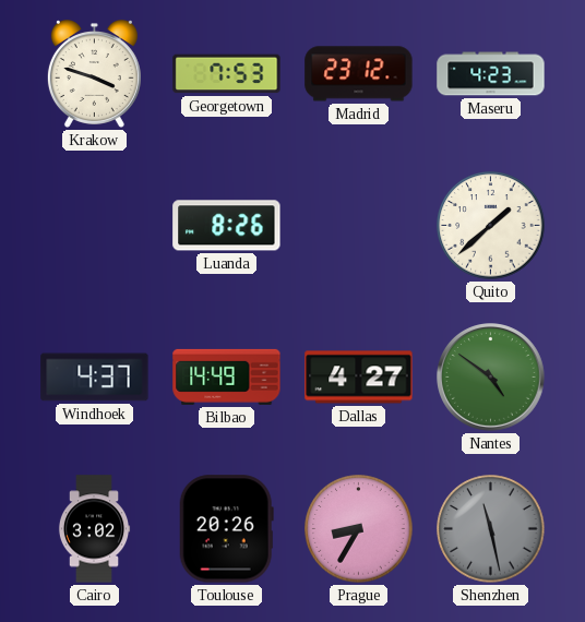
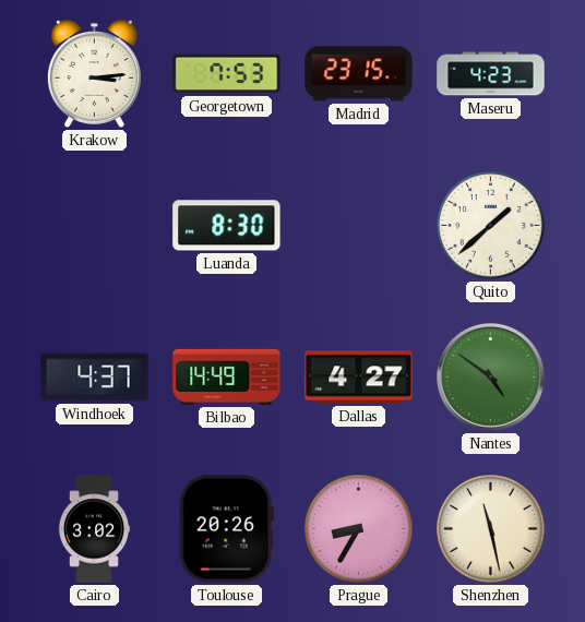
Krakow: 3:48 -> 3:14 (94, 74)
Madrid: 23:12 -> 23:15 (359, 74)
Luanda: 8:26 -> 8:30 (227, 226)
Shenzhen dial: grey -> cream (491, 529)
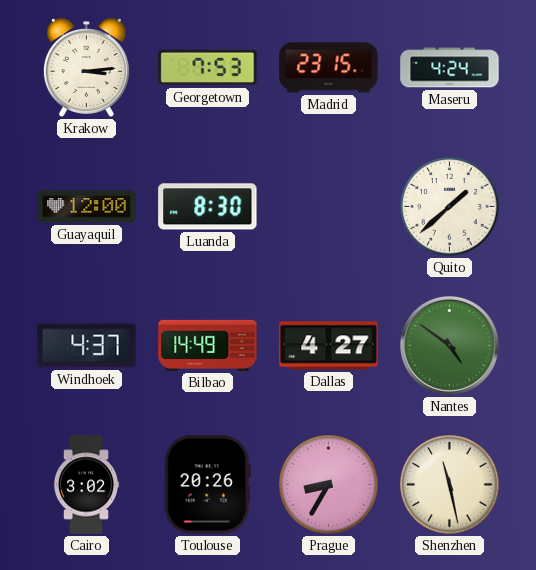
Maseru: 4:23 -> 4:24 (450, 68)
Guayaquil: none -> 12:00 (87, 207)
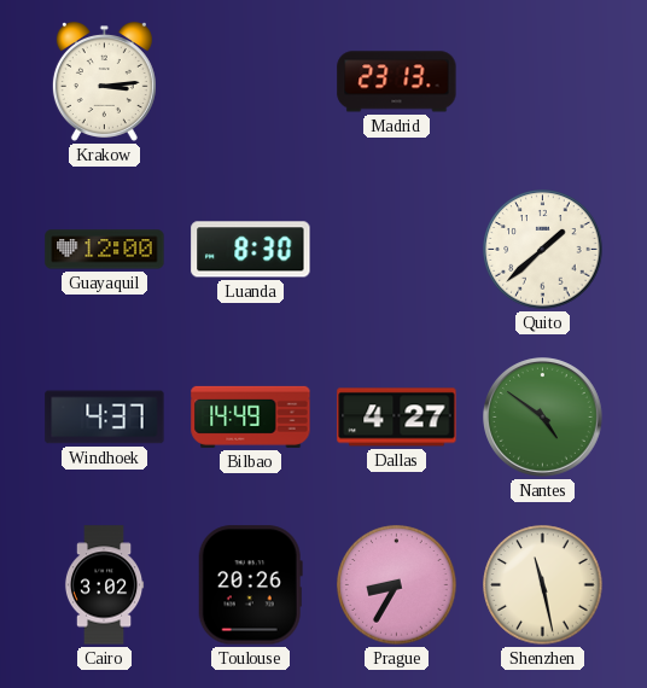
Georgetown: 7:53 -> none (208, 68)
Madrid: 23:15 -> 23:13 (397, 82)
Maseru: 4:24 -> none (450, 68)
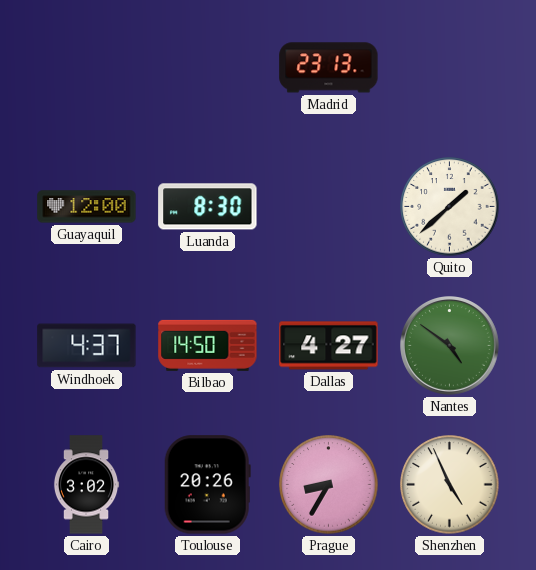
Krakow: 3:14 -> none (104, 82)
Bilbao: 14:49 -> 14:50 (208, 345)
Shenzhen: 11:28 -> 4:56 (450, 485)
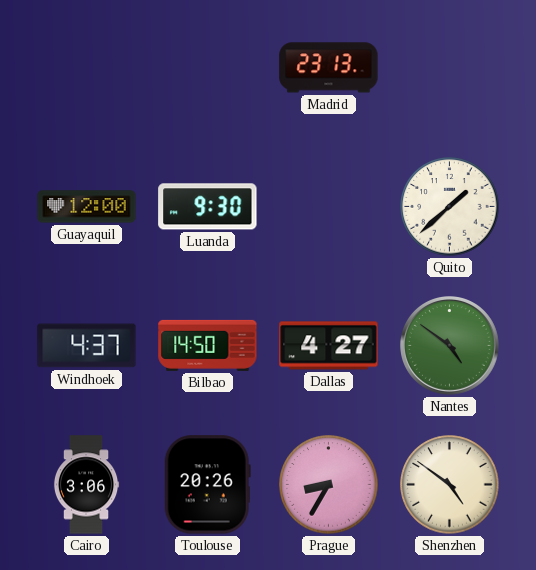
Luanda: 8:30 -> 9:30 (208, 207)
Cairo: 3:02 -> 3:06 (86, 485)
Shenzhen: 4:56 -> 4:51 (450, 485)
